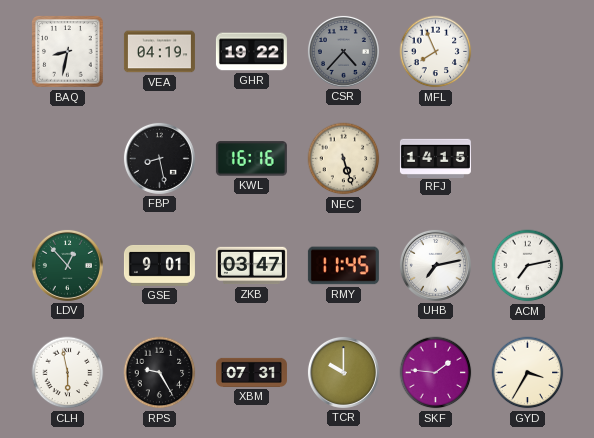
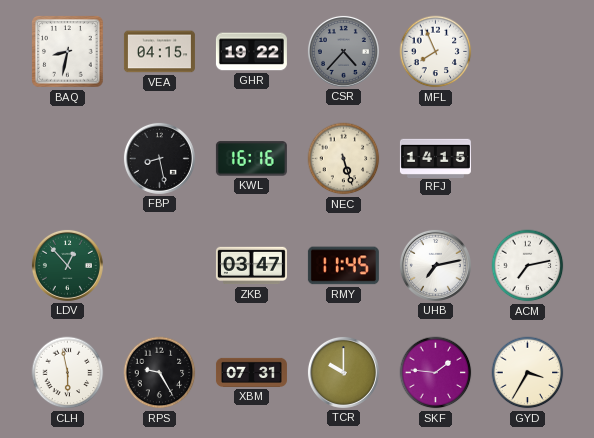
VEA: 04:19 -> 04:15 (159, 52)
GSE: 9:01 -> none (159, 265)
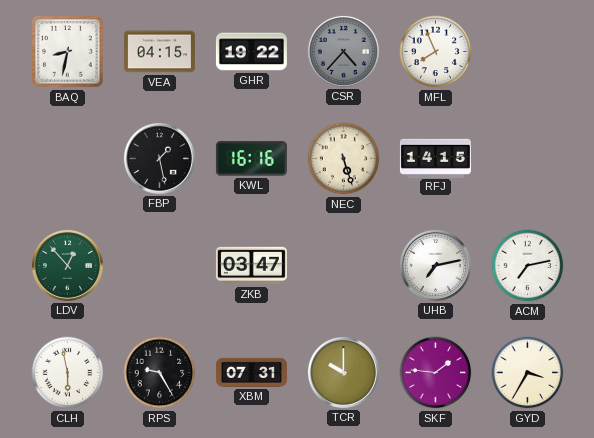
FBP: 8:28 -> 1:28 (159, 158)
RMY: 11:45 -> none (343, 266)
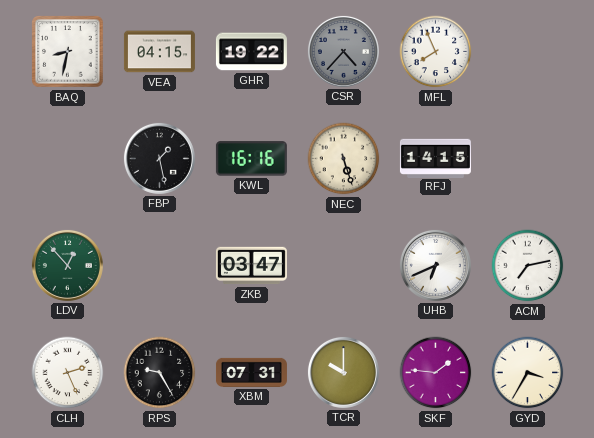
UHB: 7:13 -> 6:41 (435, 265)
CLH: 5:58 -> 2:26 (68, 373)
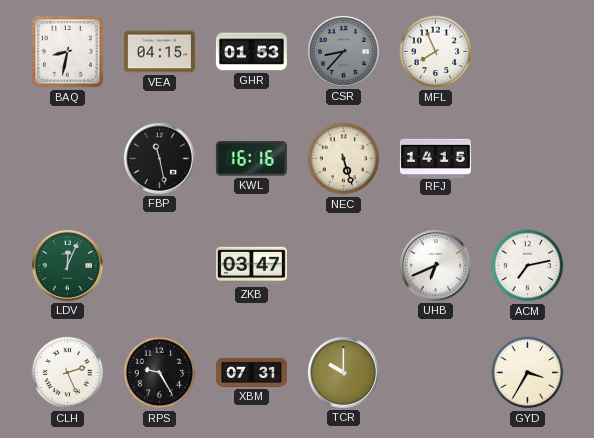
GHR: 19:22 -> 01:53 (251, 52)
CSR: 4:37 -> 8:37 (343, 51)
FBP: 1:28 -> 11:28 (159, 158)
LDV: 12:53 -> 12:04 (67, 265)
SKF: 1:46 -> none (436, 373)
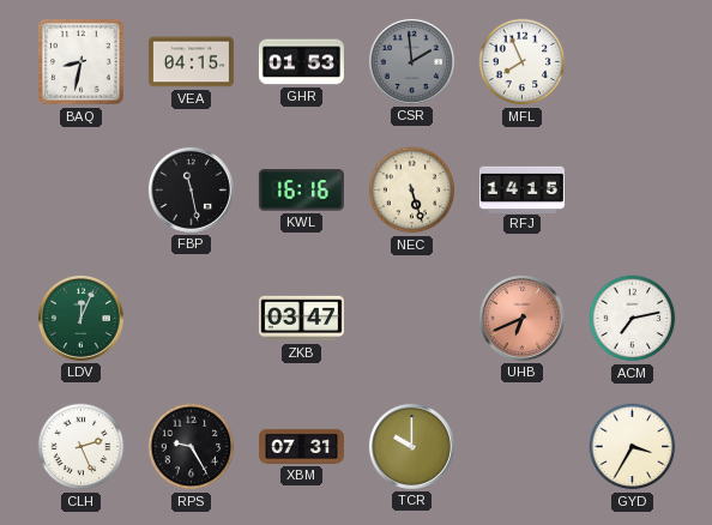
CSR: 8:37 -> 1:59 (411, 61)
UHB dial: white -> salmon (521, 318)
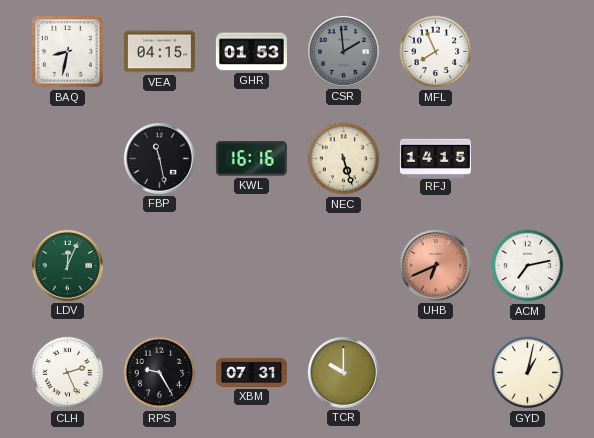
ZKB: 03:47 -> none (301, 319)
GYD: 3:35 -> 1:02 (528, 373)
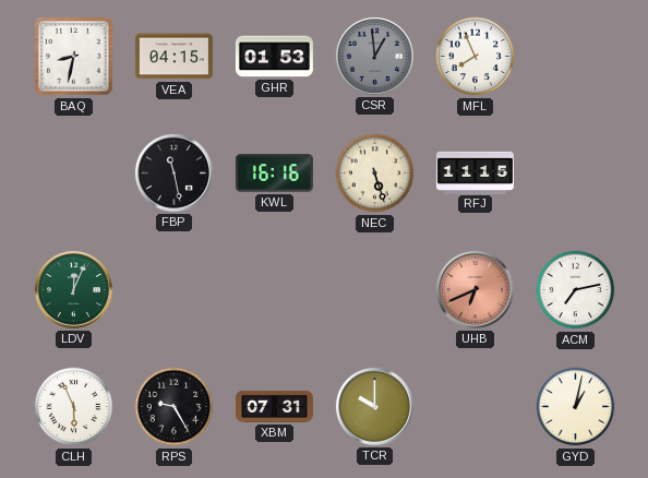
CSR: 1:59 -> 12:59 (374, 56)
RFJ: 14:15 -> 11:15 (475, 172)
CLH: 2:26 -> 5:56 (74, 407)
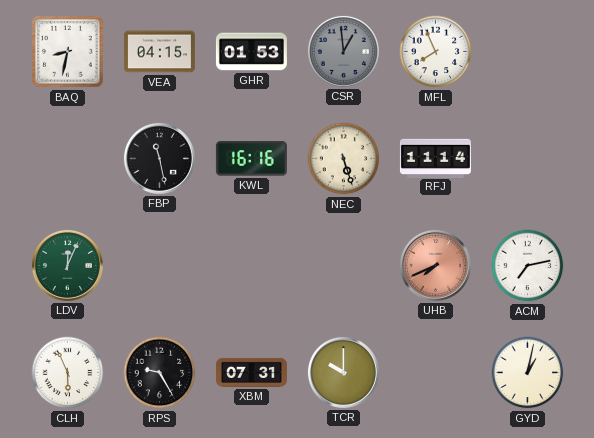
RFJ: 11:15 -> 11:14 (435, 158)
UHB: 6:41 -> 7:41 (435, 265)
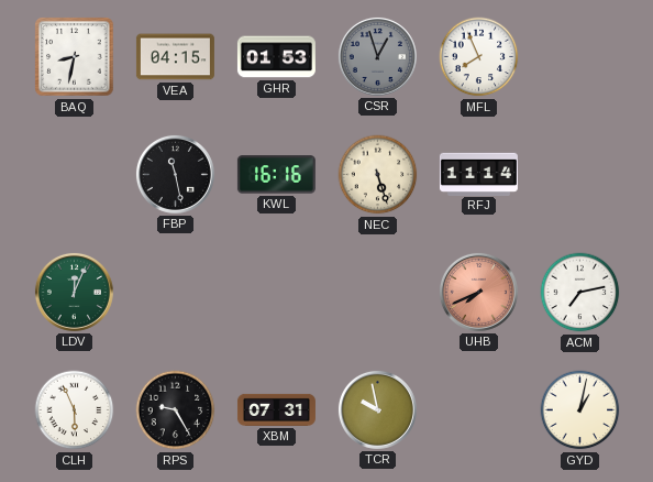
CSR: 12:59 -> 12:57 (377, 56)
TCR: 10:00 -> 9:58 (377, 409)
